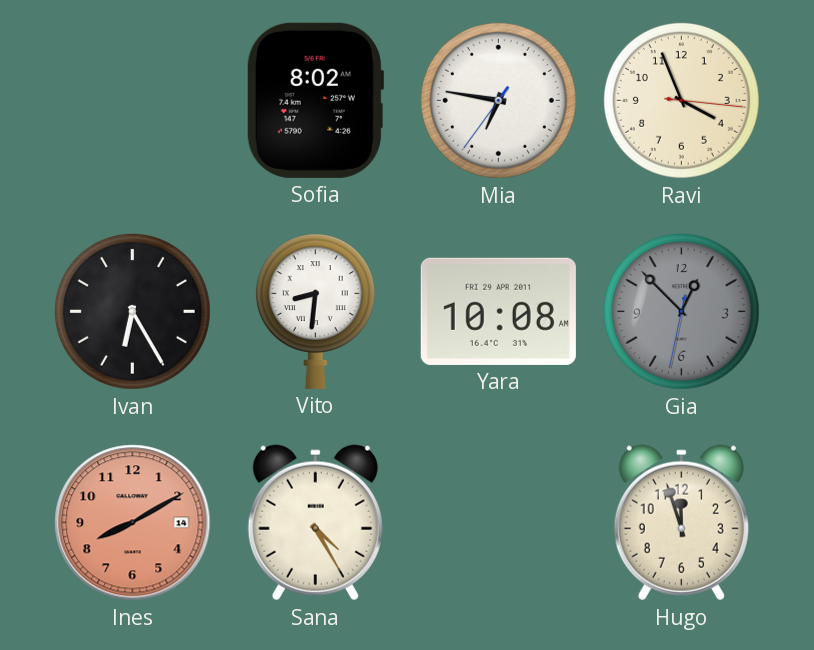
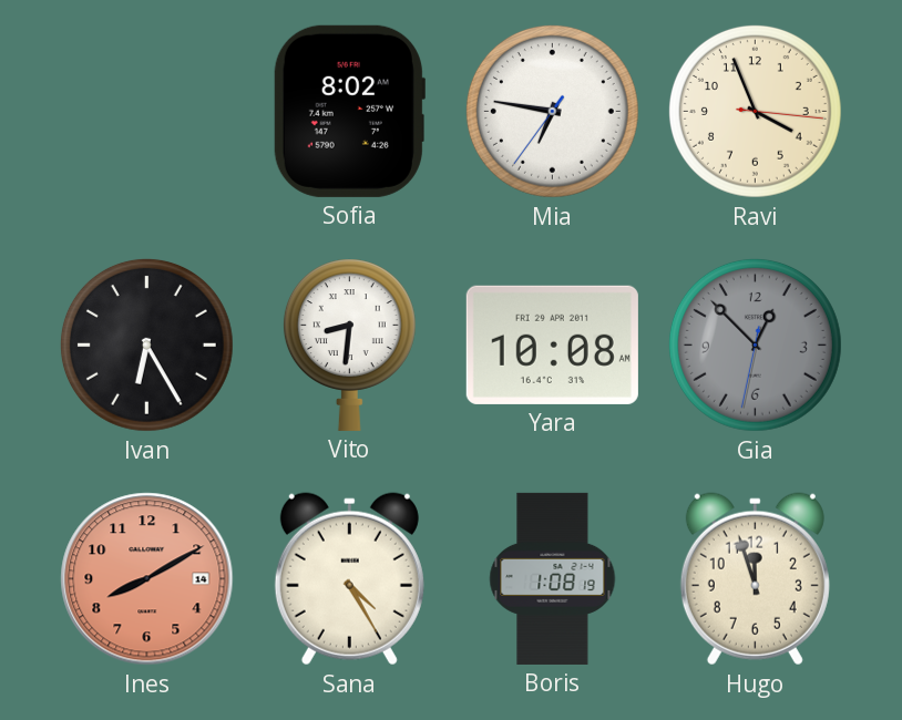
Boris: none -> 1:08 (553, 578)
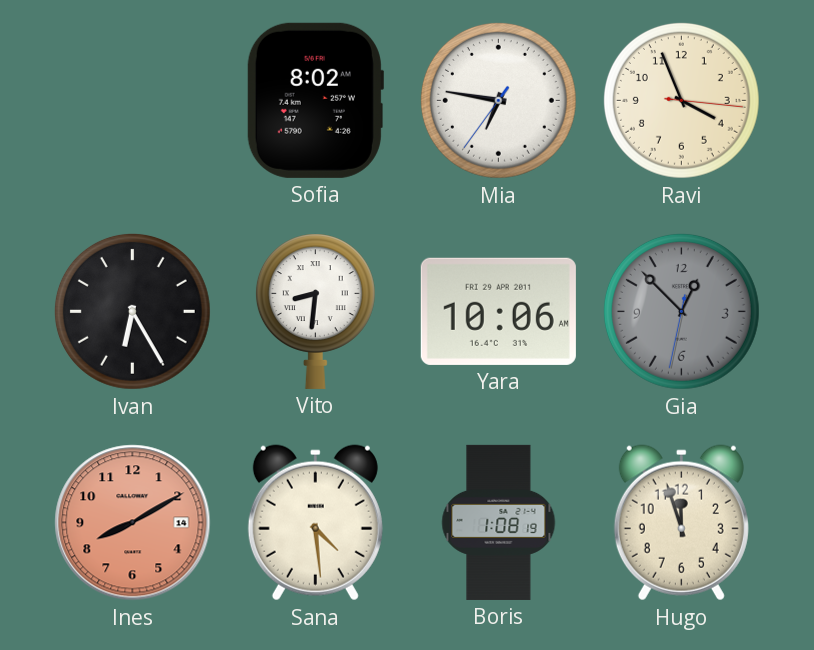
Yara: 10:08 -> 10:06 (498, 311)
Sana: 4:25 -> 4:29 (315, 523)
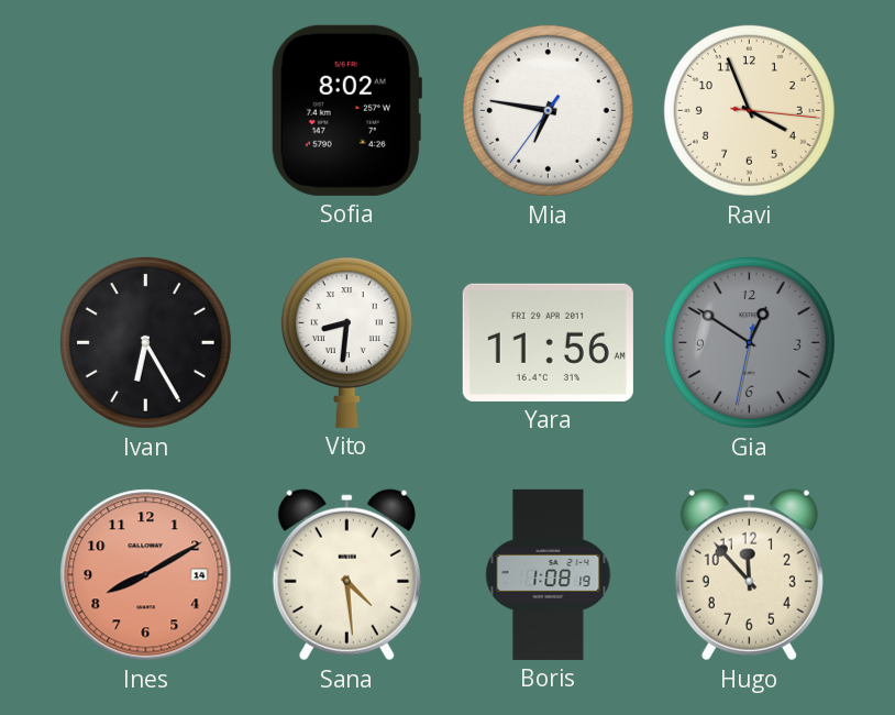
Yara: 10:06 -> 11:56 (548, 342)
Gia: 12:52 -> 12:50 (749, 342)
Hugo: 11:57 -> 11:53 (749, 575)
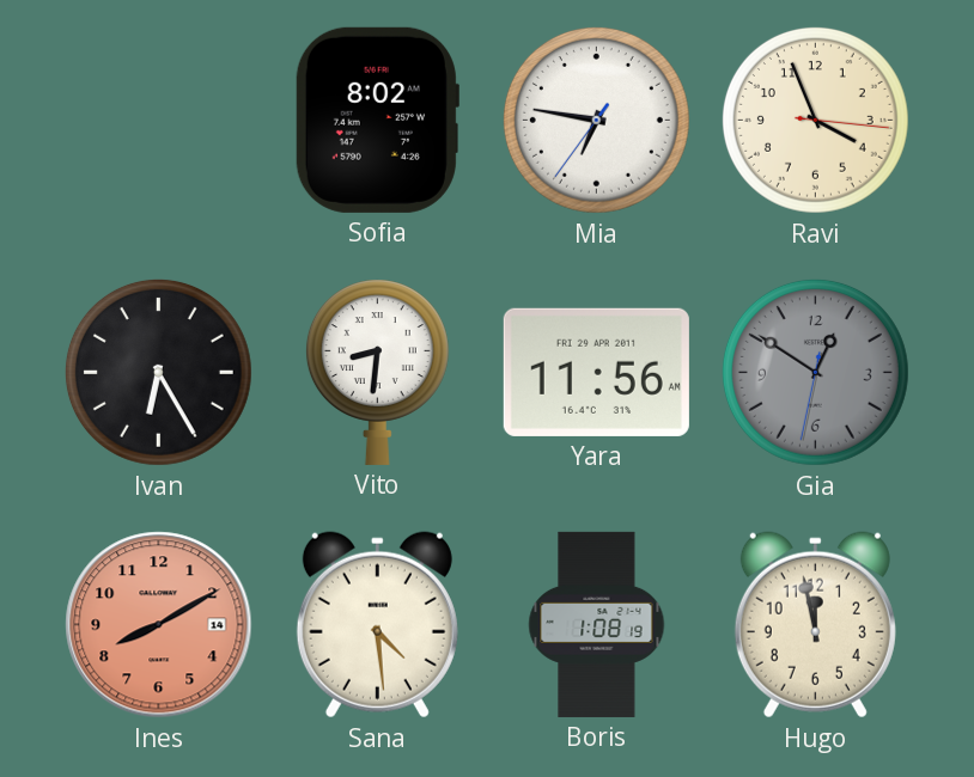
Hugo: 11:53 -> 11:58 (815, 625)
